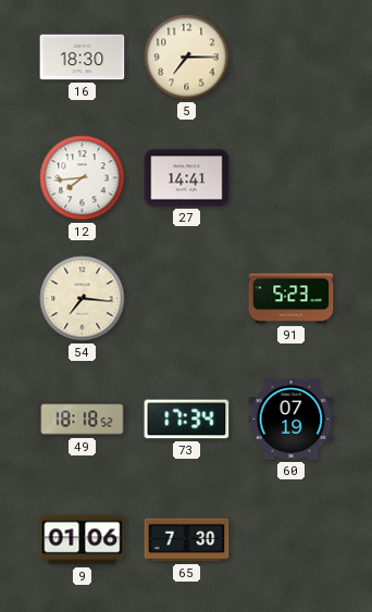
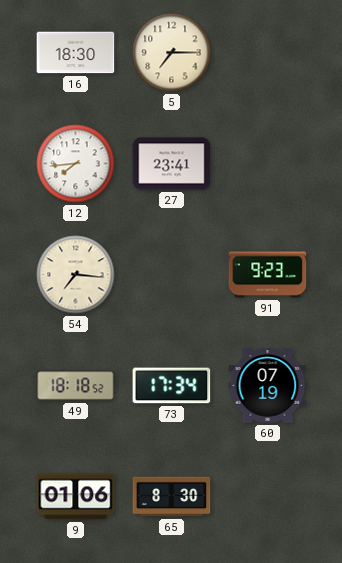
27: 14:41 -> 23:41 (172, 164)
91: 5:23 -> 9:23 (268, 275)
65: 7:30 -> 8:30 (172, 497)
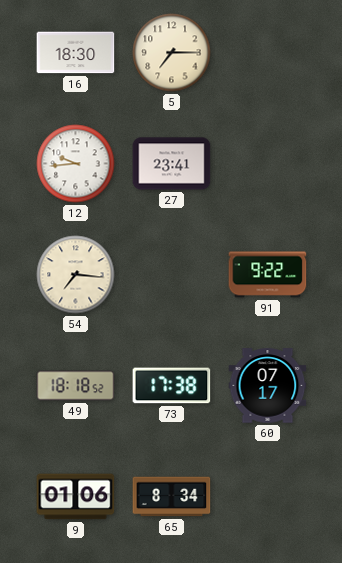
12: 7:44 -> 9:44 (76, 164)
91: 9:23 -> 9:22 (268, 275)
73: 17:34 -> 17:38 (172, 386)
60: 07:19 -> 07:17 (268, 386)
65: 8:30 -> 8:34 (172, 497)
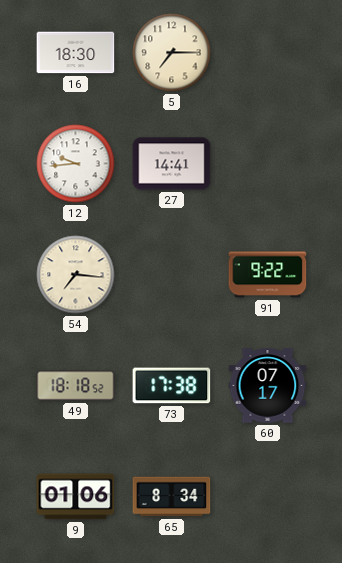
27: 23:41 -> 14:41 (172, 164)
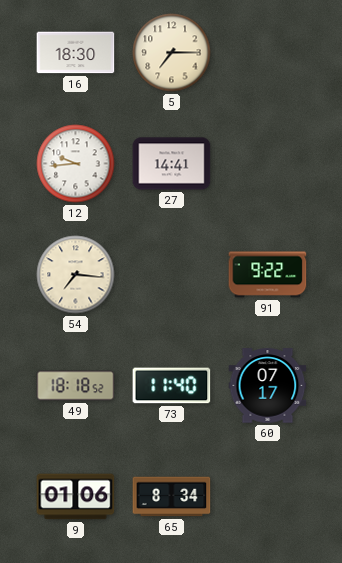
73: 17:38 -> 11:40 (172, 386)
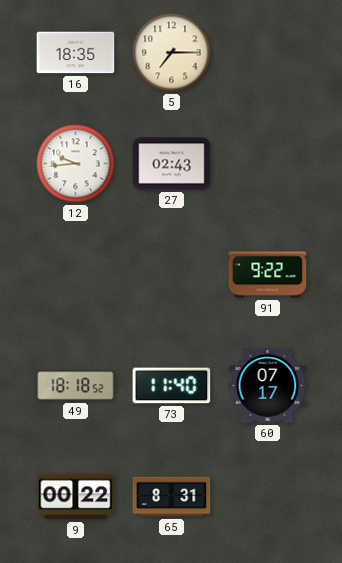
16: 18:30 -> 18:35 (76, 53)
27: 14:41 -> 02:43 (172, 164)
54: 7:16 -> none (76, 275)
9: 01:06 -> 00:22 (76, 497)
65: 8:34 -> 8:31 (172, 497)
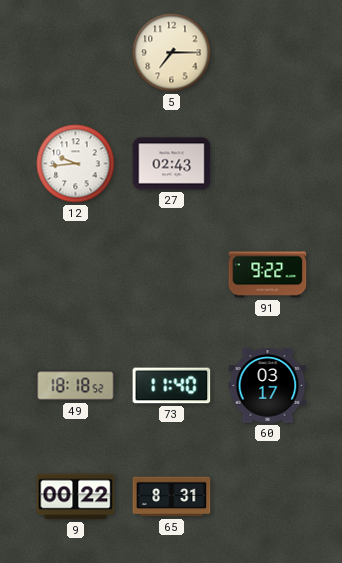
16: 18:35 -> none (76, 53)
60: 07:17 -> 03:17 (268, 386)
